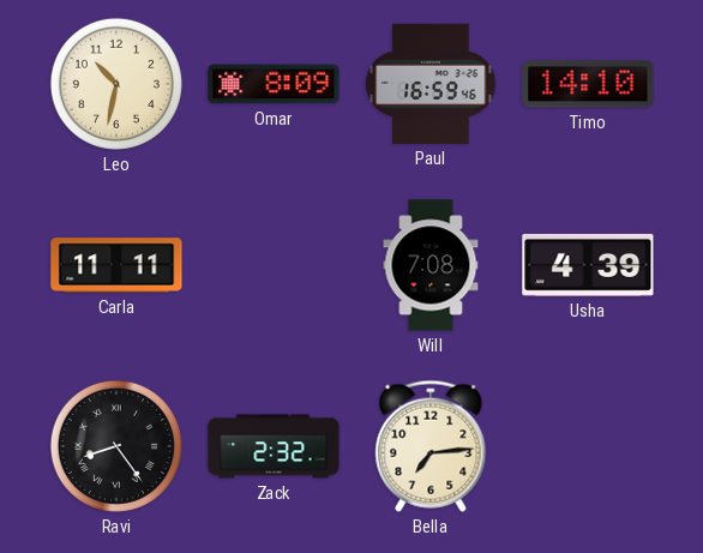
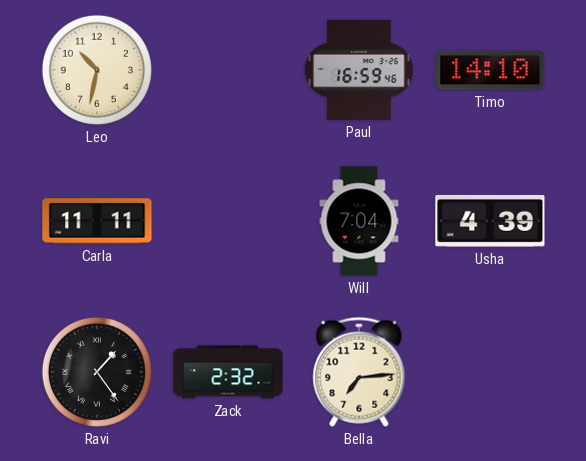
Omar: 8:09 -> none (274, 84)
Will: 7:08 -> 7:04 (359, 221)
Ravi: 8:24 -> 1:24 (97, 372)
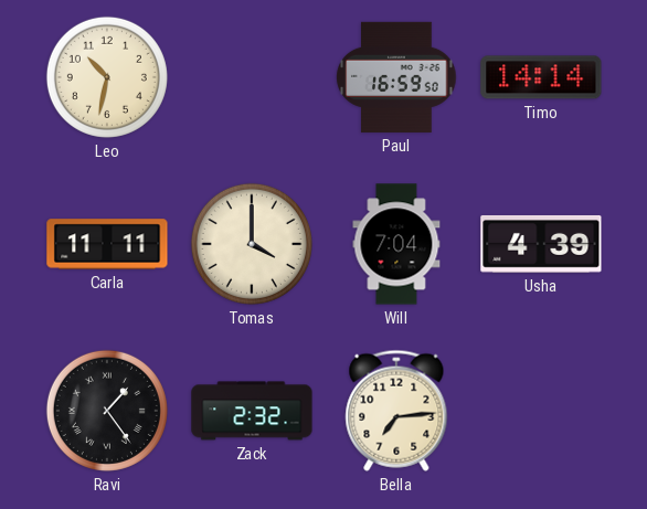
Paul: 16:59:46 -> 16:59:50 (396, 77)
Timo: 14:10 -> 14:14 (541, 77)
Tomas: none -> 4:00 (252, 244)
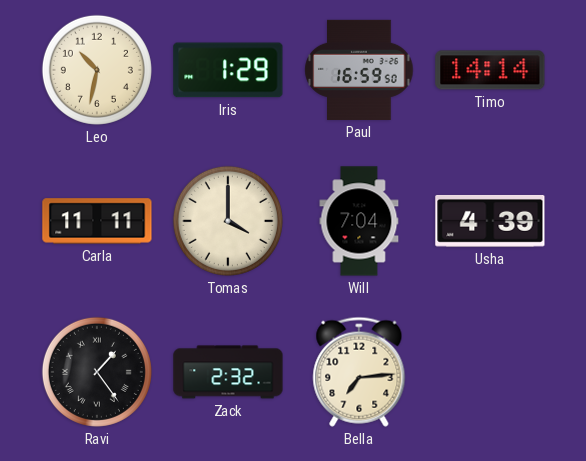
Iris: none -> 1:29 (228, 70)
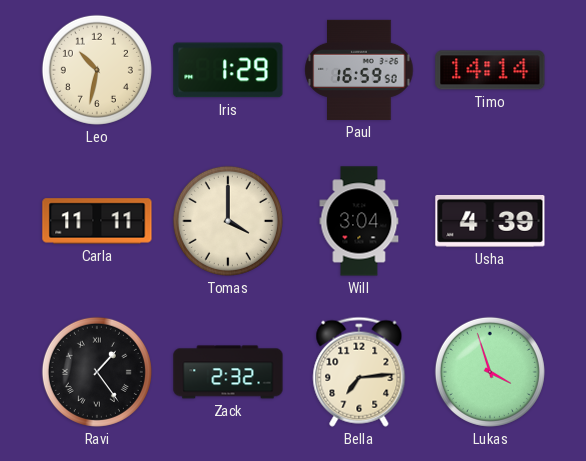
Will: 7:04 -> 3:04 (359, 221)
Lukas: none -> 3:57 (490, 372)
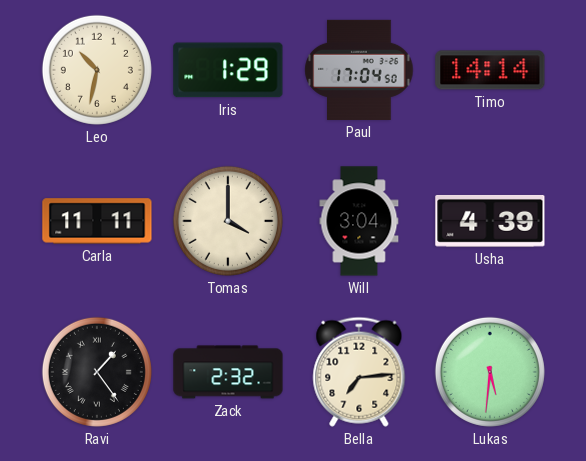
Paul: 16:59 -> 17:04 (359, 70)
Lukas: 3:57 -> 5:31 (490, 372)
